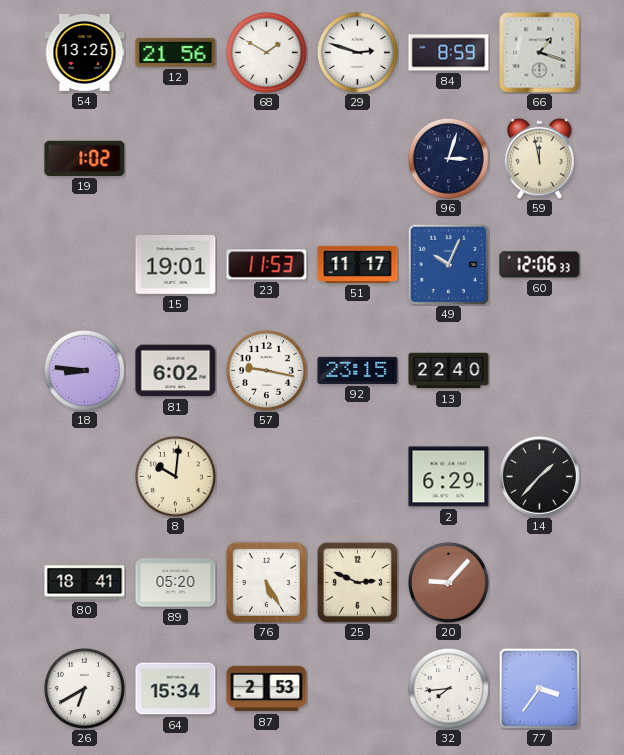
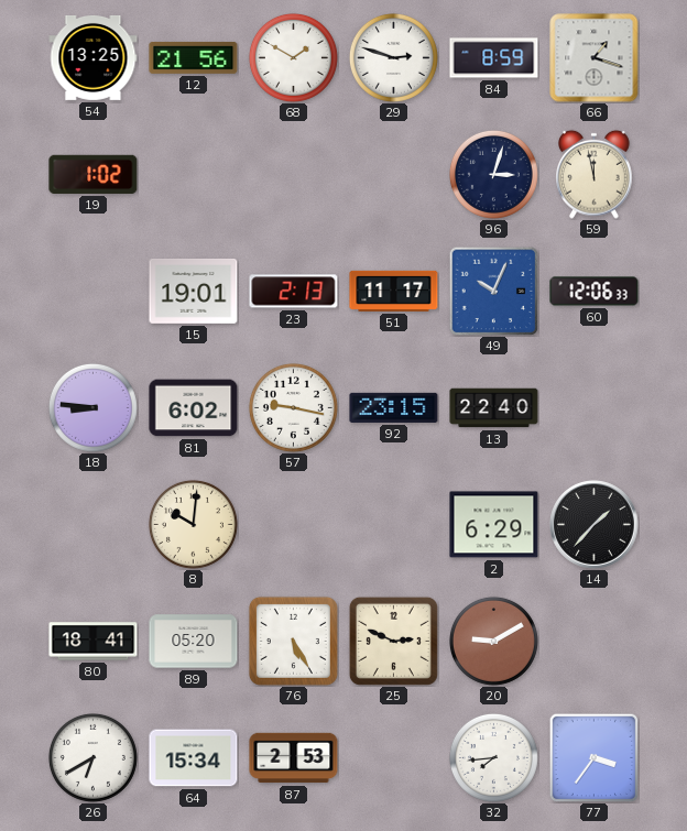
23: 11:53 -> 2:13 (294, 292)
20: 9:07 -> 9:10 (493, 641)
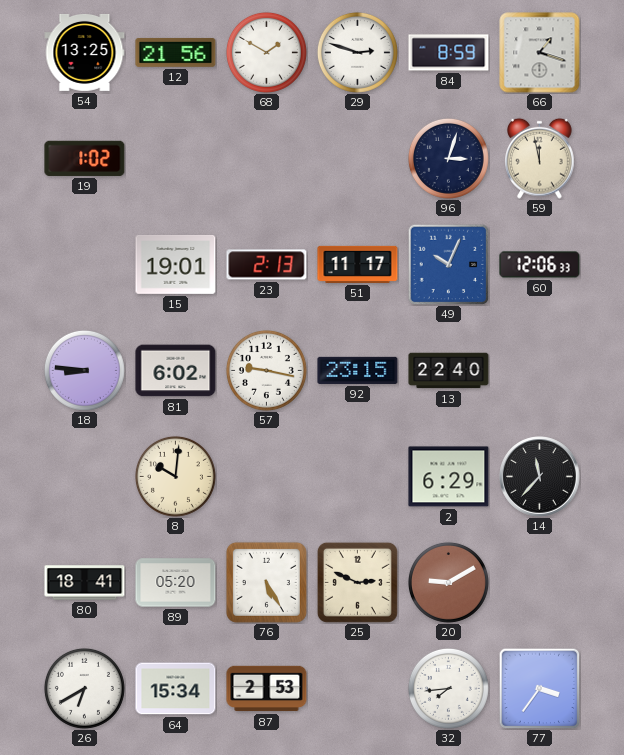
14: 1:37 -> 11:37 (540, 477)
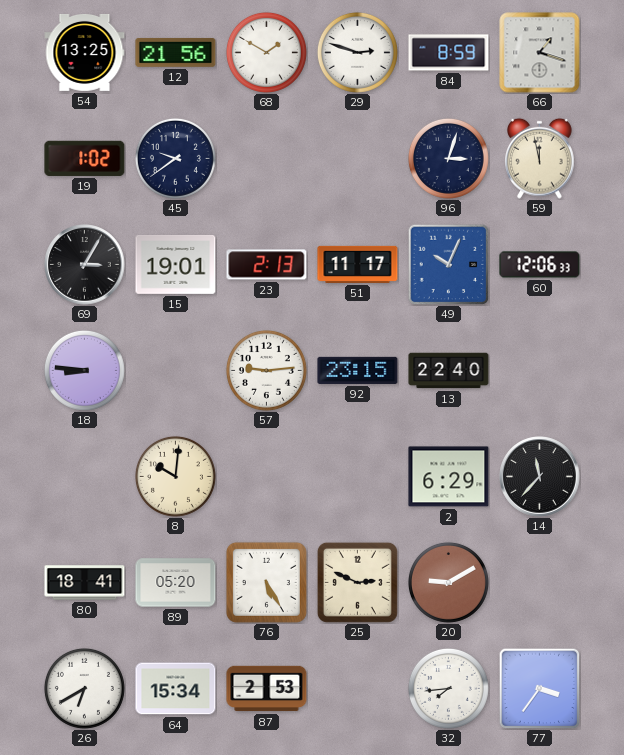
45: none -> 9:39 (175, 158)
69: none -> 3:05 (85, 265)
81: 6:02 -> none (176, 371)
57: 9:17 -> 9:14 (266, 370)
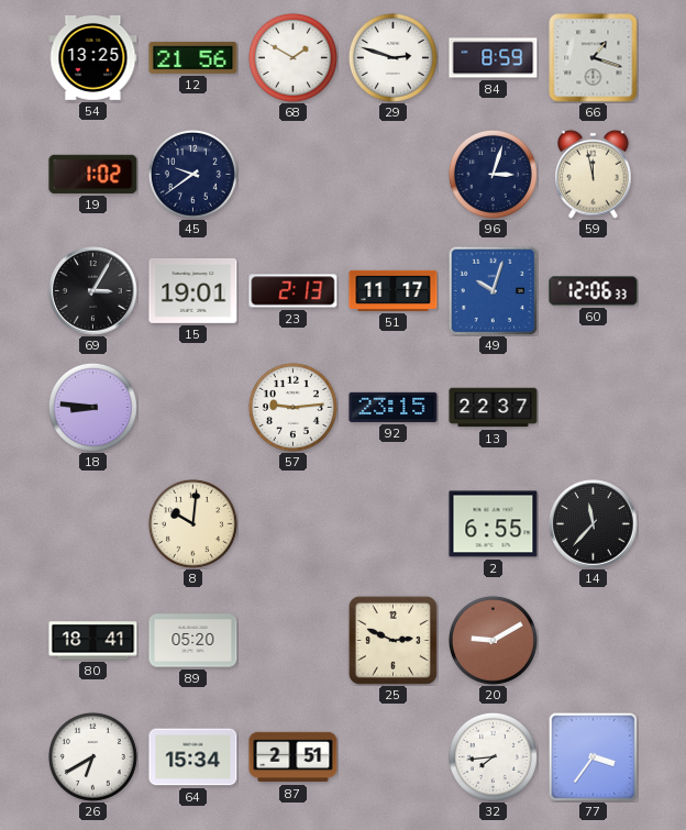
49: 10:04 -> 10:03 (493, 290)
13: 22:40 -> 22:37 (494, 408)
2: 6:29 -> 6:55 (494, 524)
76: 5:25 -> none (266, 582)
87: 2:53 -> 2:51 (294, 757)
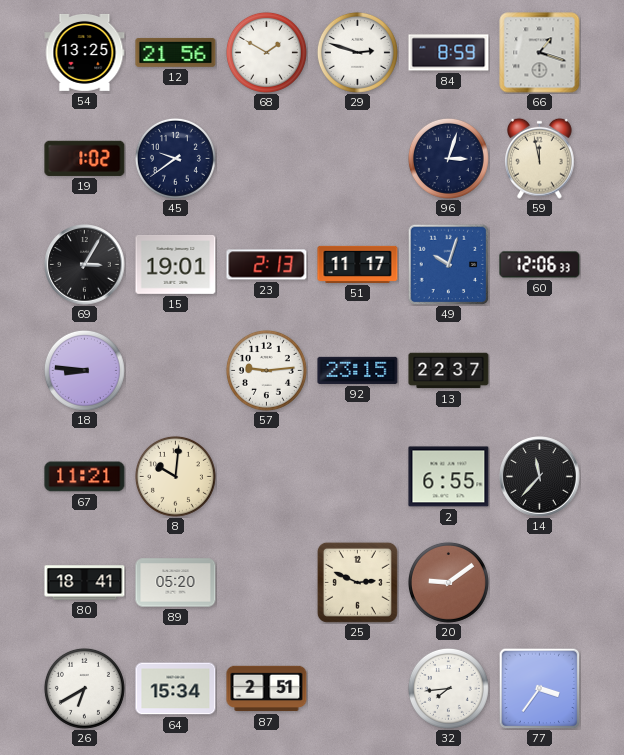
67: none -> 11:21 (85, 477)
20: 9:10 -> 9:09 (448, 582)
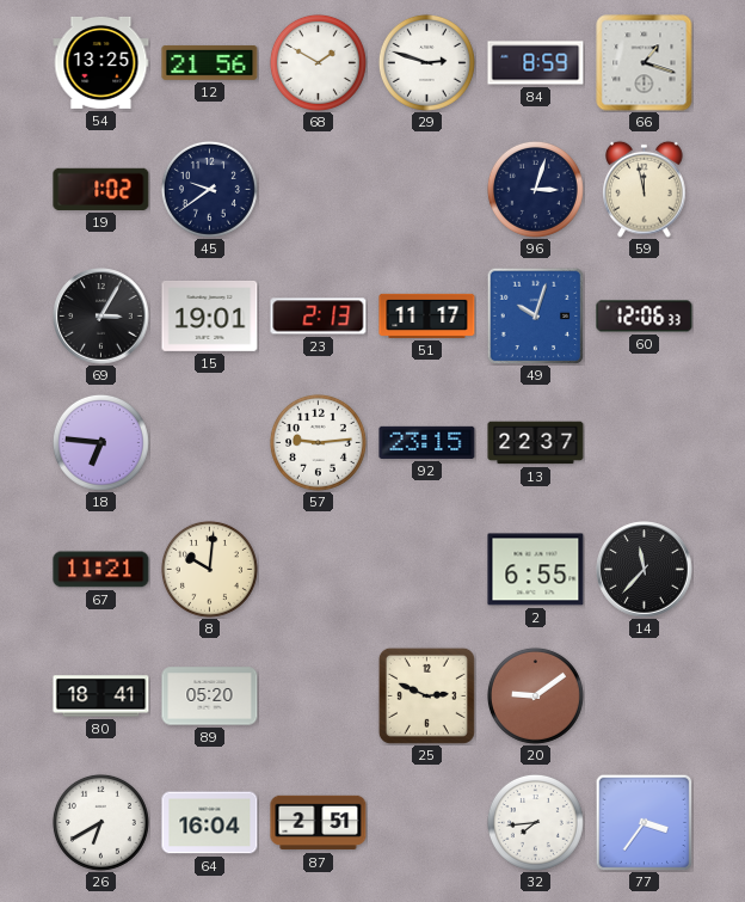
18: 8:46 -> 6:46 (100, 442)
64: 15:34 -> 16:04 (210, 823)
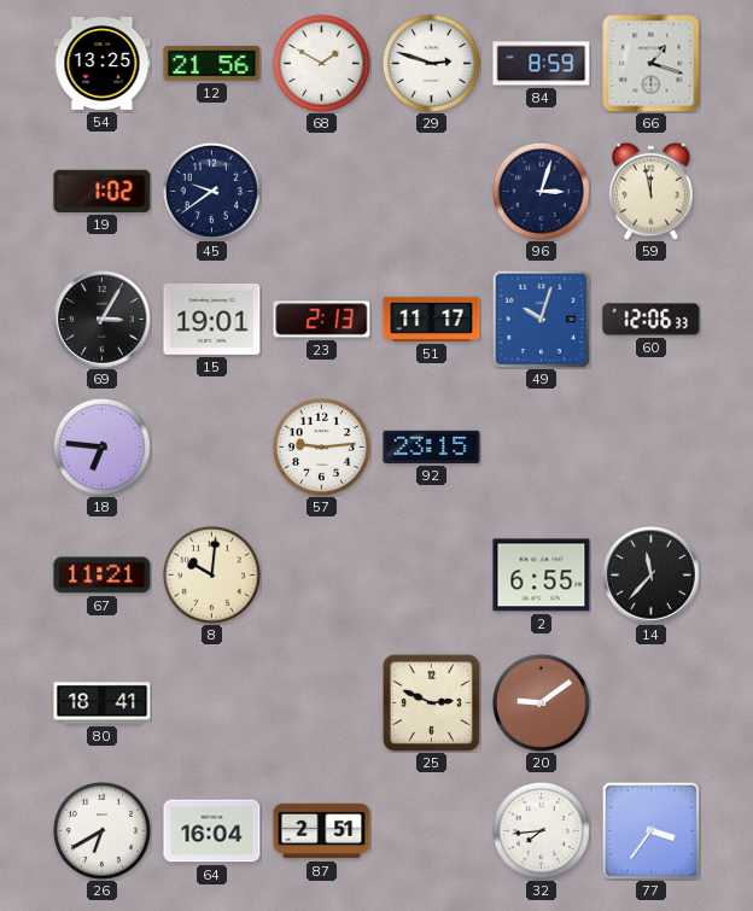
13: 22:37 -> none (536, 443)
89: 05:20 -> none (210, 697)
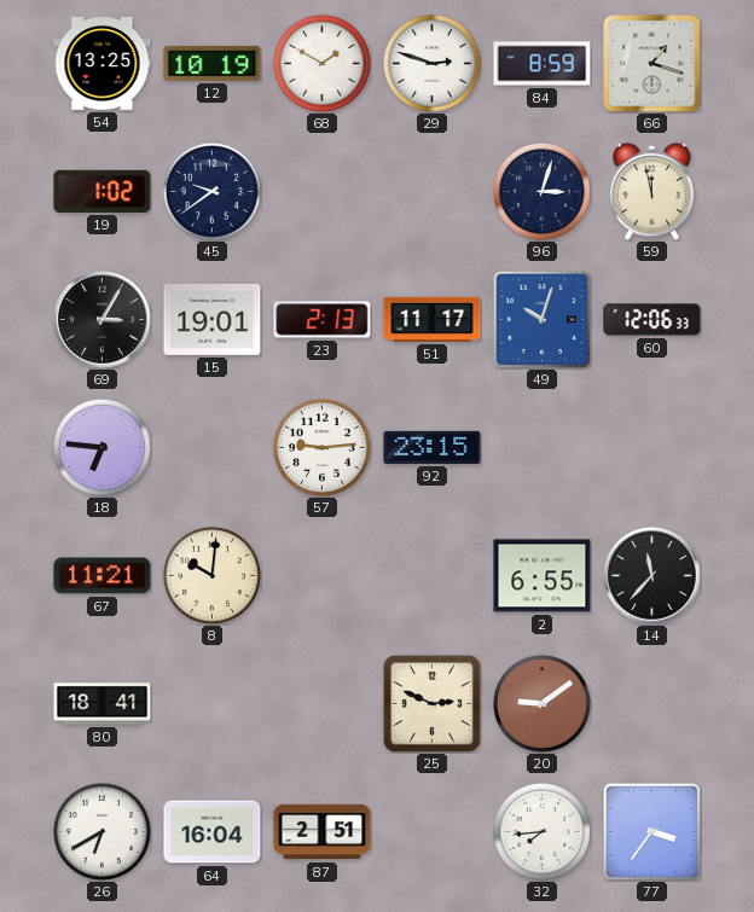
12: 21:56 -> 10:19 (213, 63)
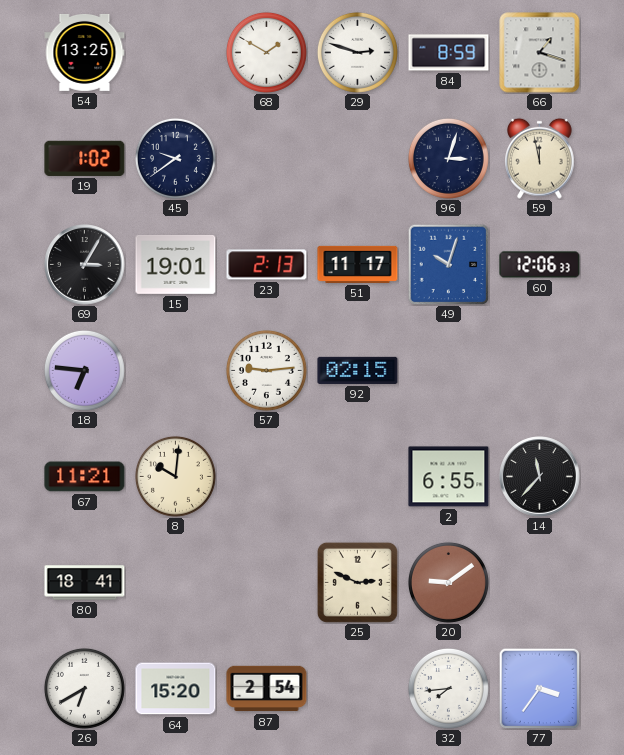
12: 10:19 -> none (213, 63)
92: 23:15 -> 02:15 (358, 370)
64: 16:04 -> 15:20 (176, 689)
87: 2:51 -> 2:54 (267, 689)
